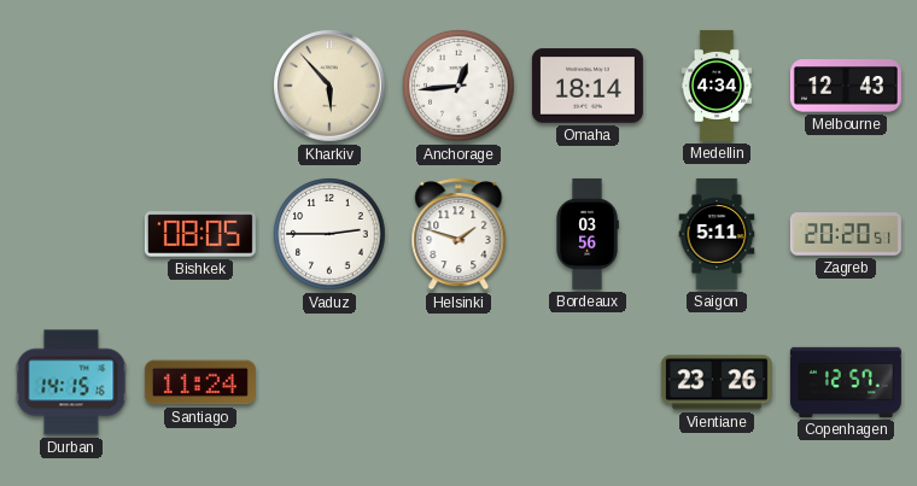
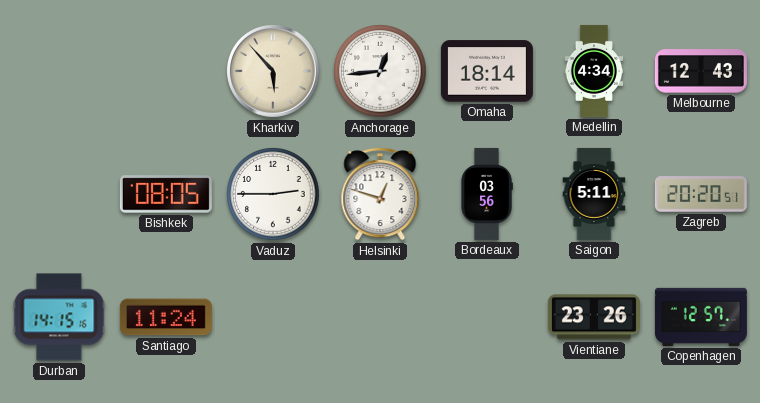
Helsinki: 1:48 -> 12:48 (380, 194)
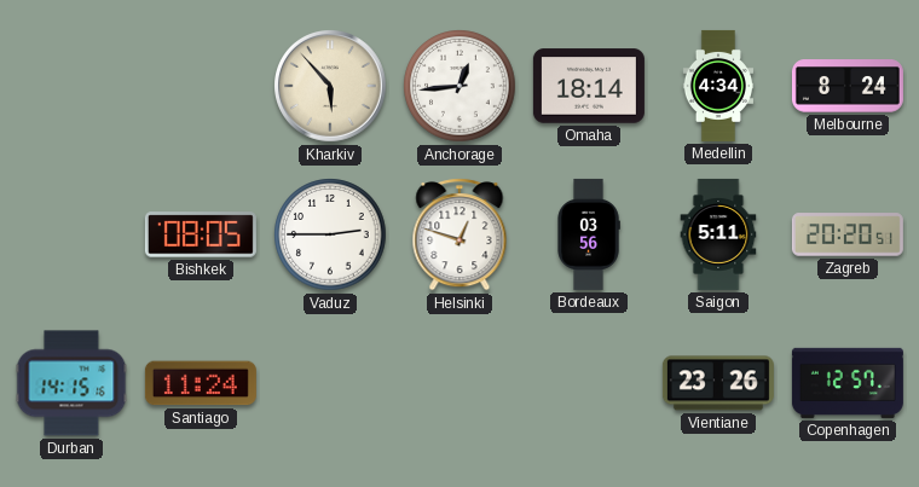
Melbourne: 12:43 -> 8:24 (848, 86)
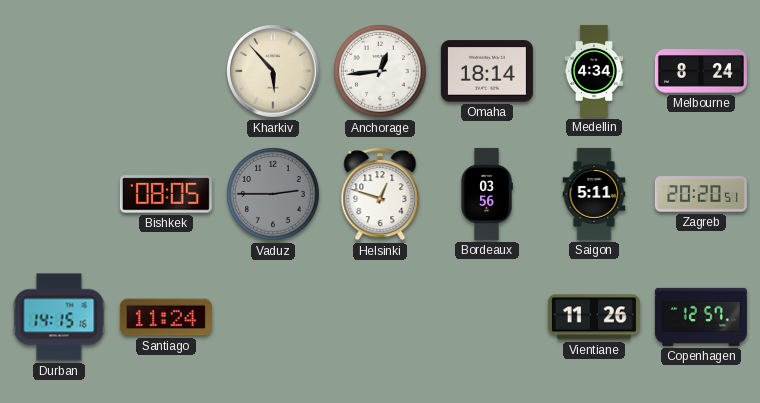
Vaduz dial: white -> grey (273, 194)
Vientiane: 23:26 -> 11:26 (594, 317)
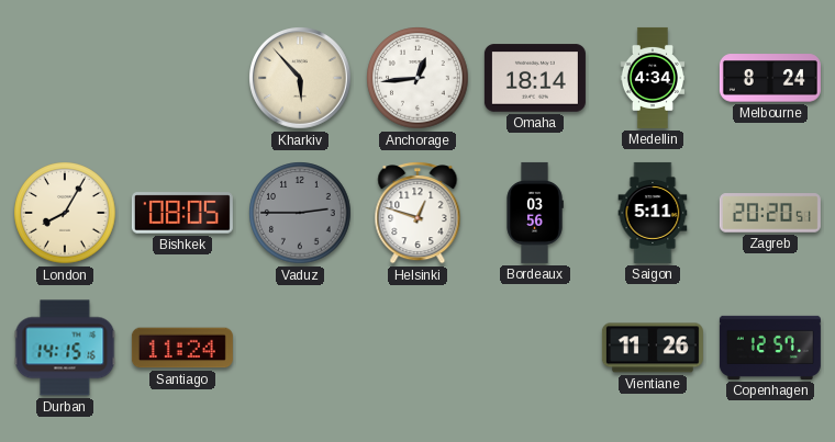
London: none -> 8:05 (65, 213)
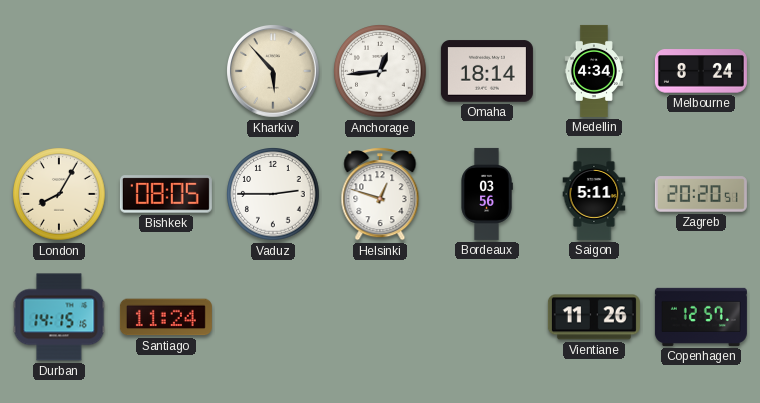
Vaduz dial: grey -> white (273, 194)
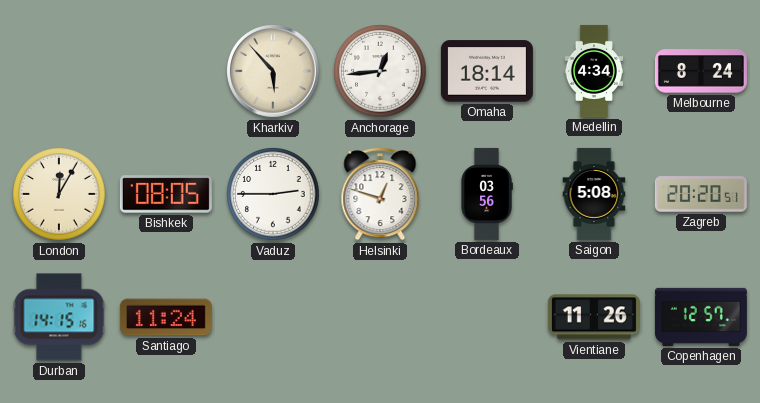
London: 8:05 -> 12:05 (59, 194)
Saigon: 5:11 -> 5:08 (594, 194)
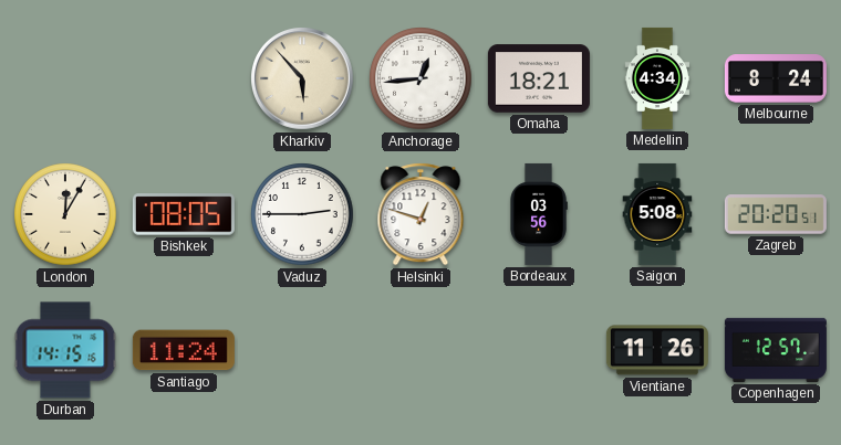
Omaha: 18:14 -> 18:21 (539, 78)
